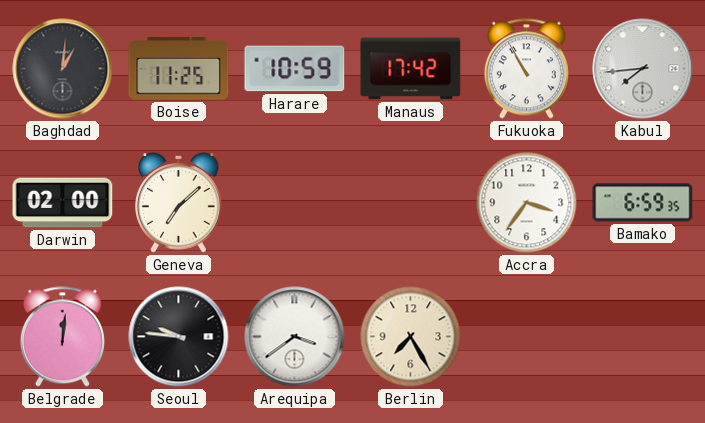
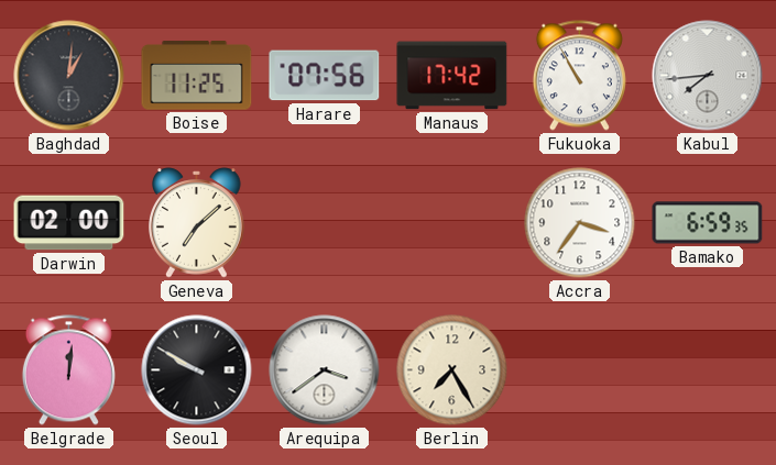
Harare: 10:59 -> 07:56 (325, 76)
Seoul: 9:46 -> 9:50 (197, 370)
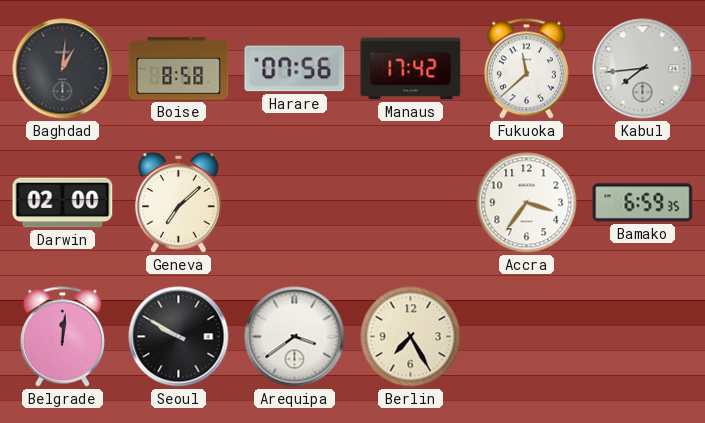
Boise: 11:25 -> 8:58 (179, 69)
Fukuoka: 10:55 -> 11:38 (526, 69)
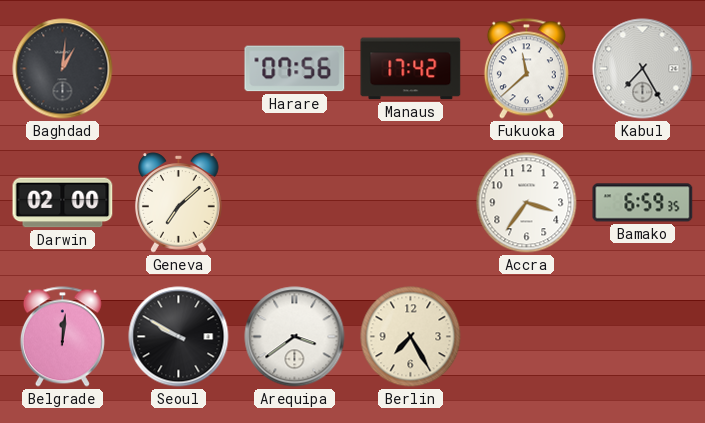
Boise: 8:58 -> none (179, 69)
Kabul: 7:44 -> 7:25 (643, 69)
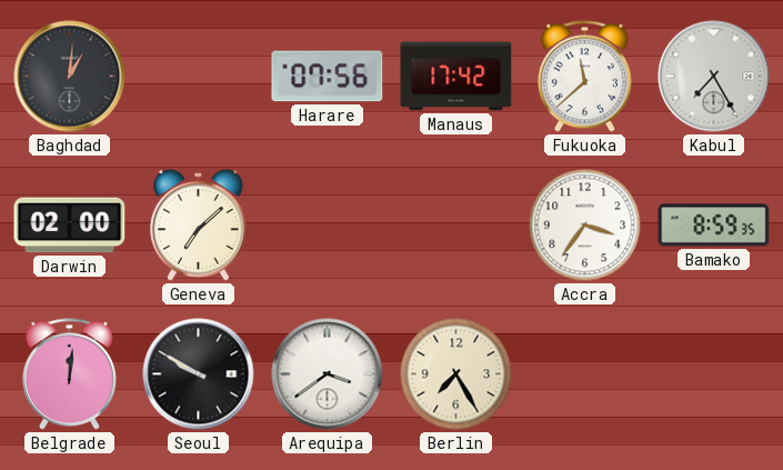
Bamako: 6:59 -> 8:59 (714, 226)
